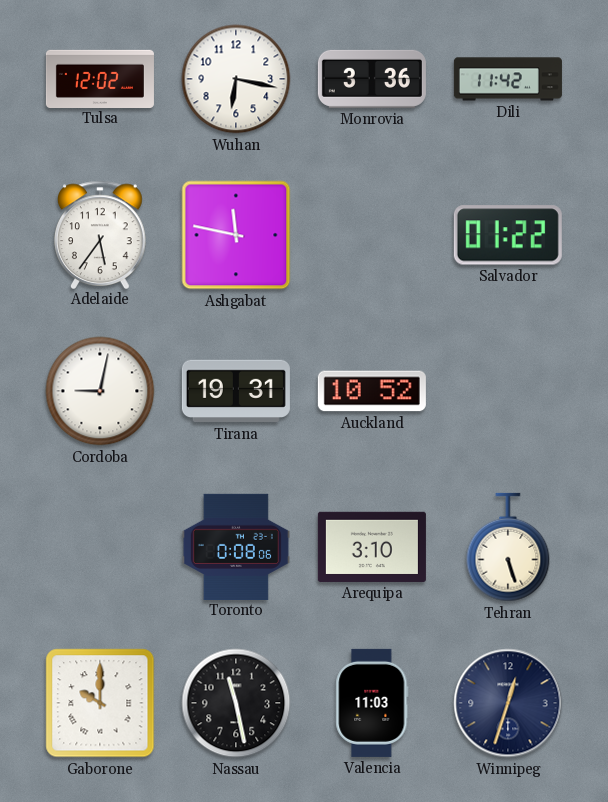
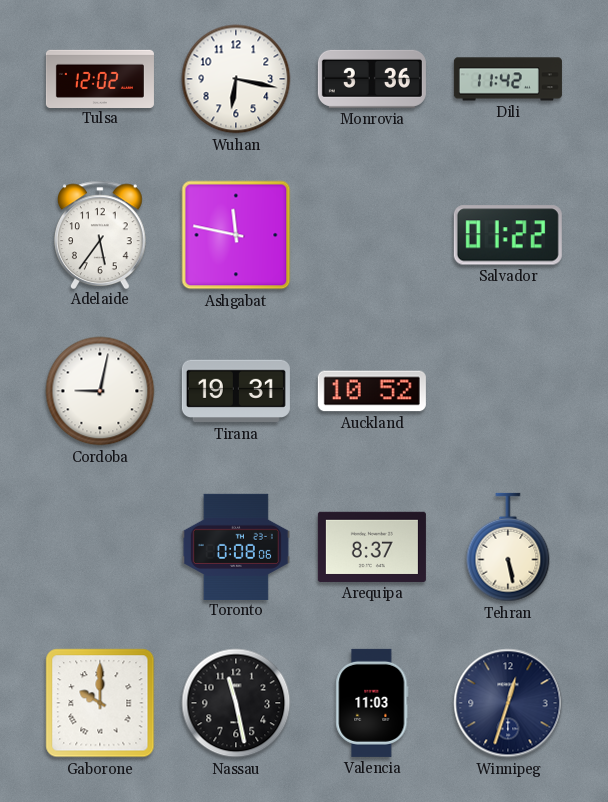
Arequipa: 3:10 -> 8:37 (372, 547)
Tehran: 5:27 -> 5:28 (508, 547)
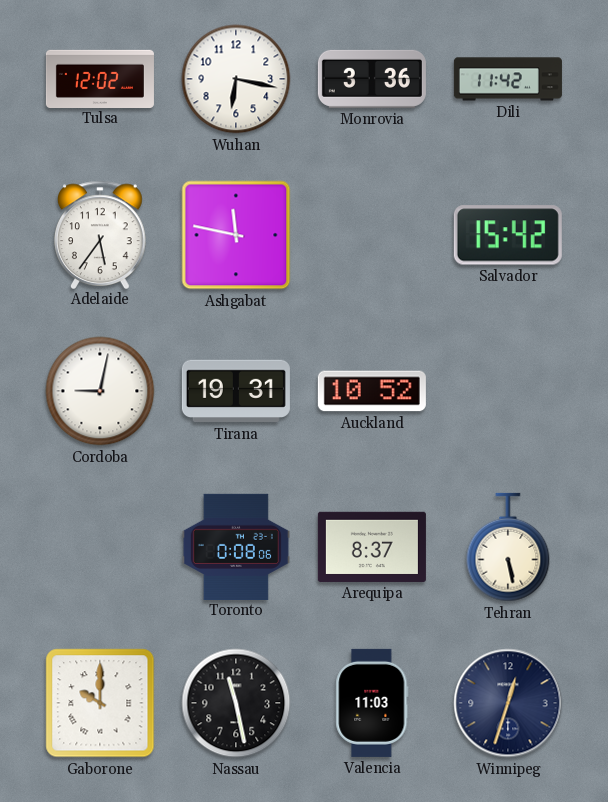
Salvador: 01:22 -> 15:42 (508, 235)
